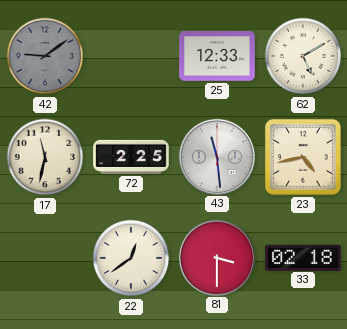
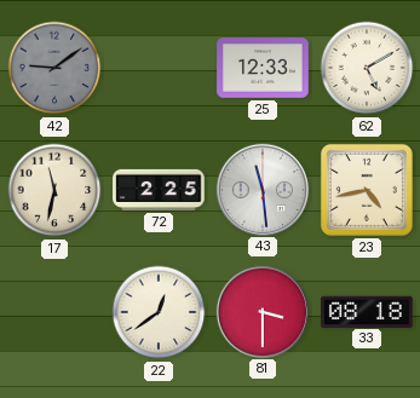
33: 02:18 -> 08:18 (367, 311)
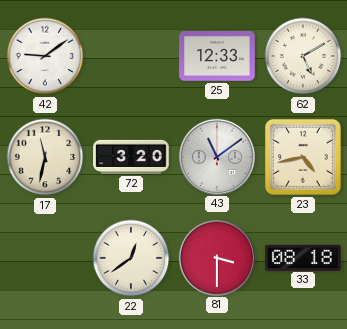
42 dial: grey -> white (45, 56)
72: 2:25 -> 3:20 (131, 157)
43: 11:29 -> 11:09 (216, 156)
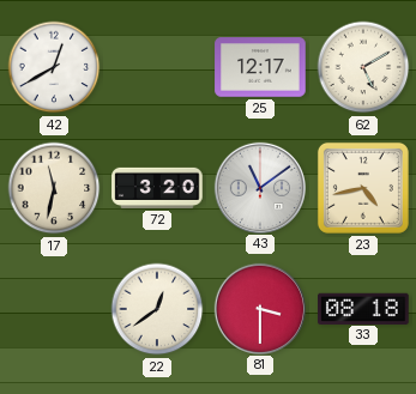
42: 9:09 -> 12:40 (54, 67)
25: 12:33 -> 12:17 (260, 67)
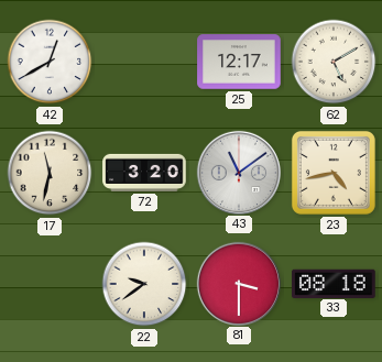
22: 12:39 -> 9:39 (144, 284)
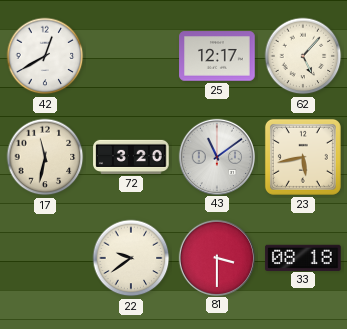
62: 5:10 -> 5:07 (303, 56)
23: 4:43 -> 5:43 (303, 157)
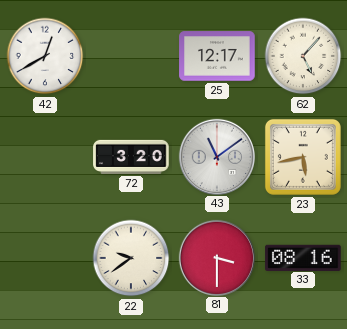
17: 11:32 -> none (45, 157)
33: 08:18 -> 08:16 (303, 257)
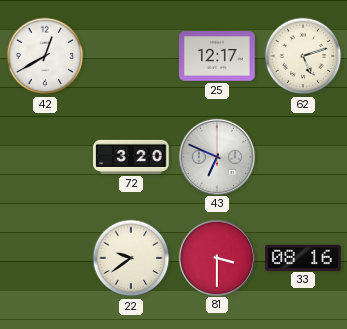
62: 5:07 -> 5:12 (303, 56)
43: 11:09 -> 6:49 (216, 156)
23: 5:43 -> none (303, 157)
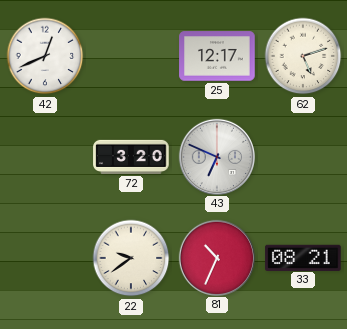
42: 12:40 -> 12:41 (45, 56)
81: 3:30 -> 10:34 (216, 257)
33: 08:16 -> 08:21 (303, 257)
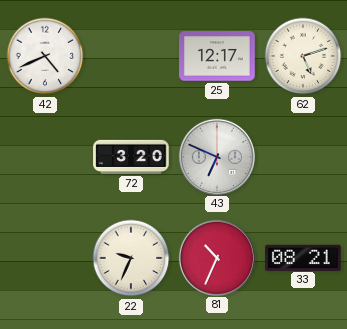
42: 12:41 -> 4:41 (45, 56)
22: 9:39 -> 9:34 (131, 258)
